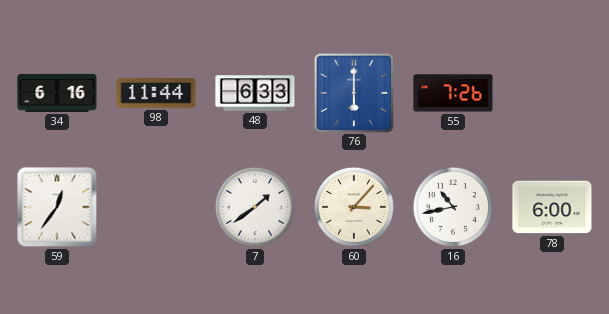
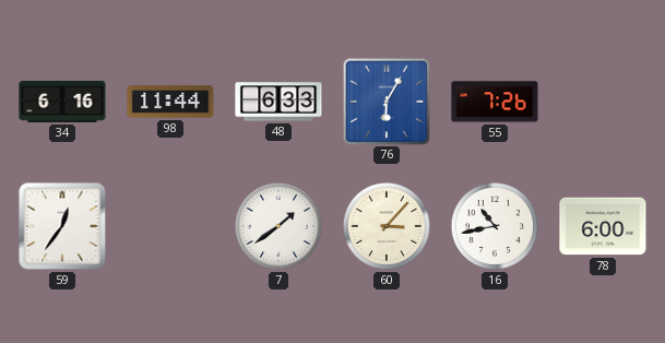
76: 6:00 -> 6:05 (385, 100)
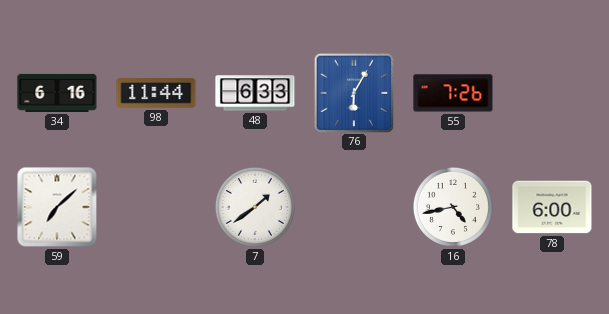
59: 12:36 -> 7:08 (57, 207)
60: 3:07 -> none (387, 226)
16: 10:43 -> 4:43 (453, 207)
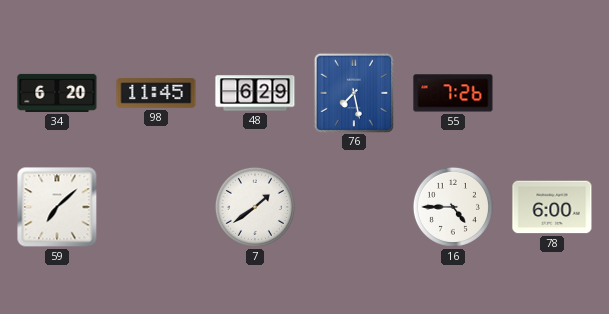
34: 6:16 -> 6:20 (57, 93)
98: 11:44 -> 11:45 (156, 93)
48: 6:33 -> 6:29 (255, 93)
76: 6:05 -> 7:28 (353, 92)
16: 4:43 -> 4:45 (453, 207)
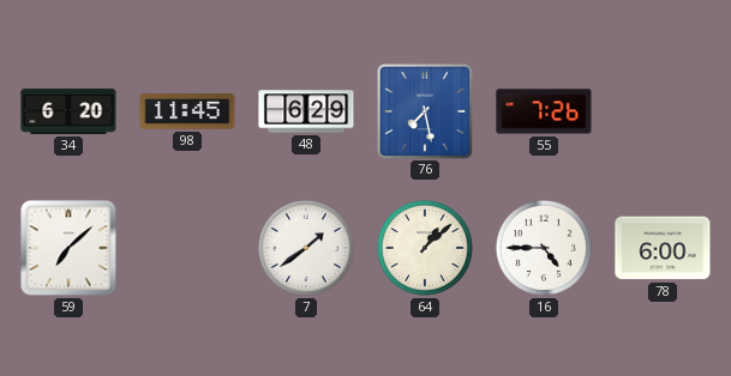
64: none -> 1:08 (425, 248)
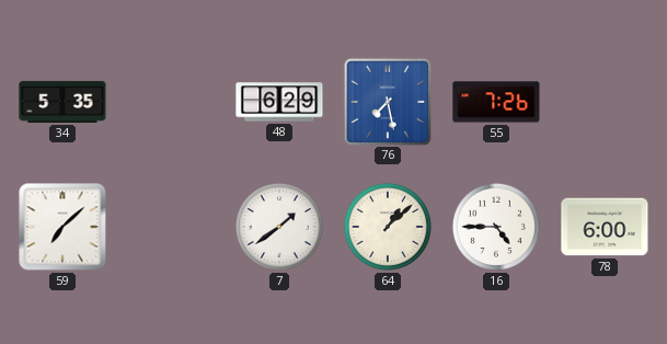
34: 6:20 -> 5:35 (62, 102)
98: 11:45 -> none (187, 111)
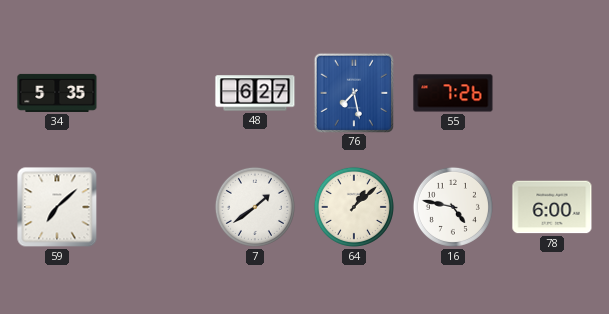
48: 6:29 -> 6:27 (255, 93)
16: 4:45 -> 4:47 (453, 207)
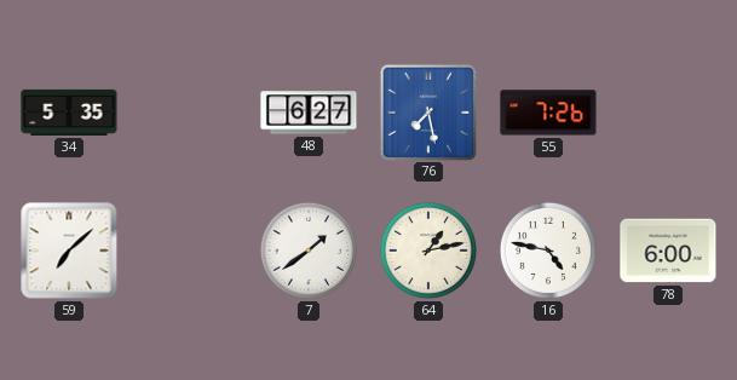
64: 1:08 -> 1:13 (428, 251)
